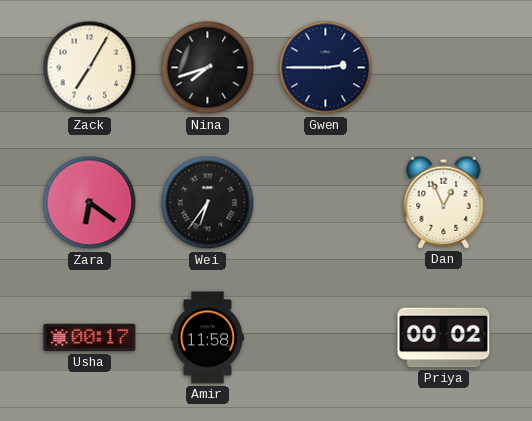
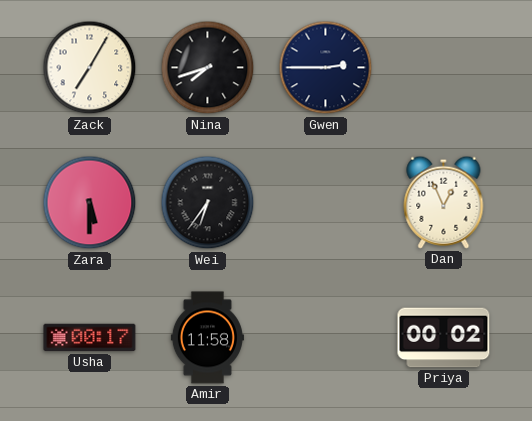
Zara: 6:21 -> 5:30 (90, 203)
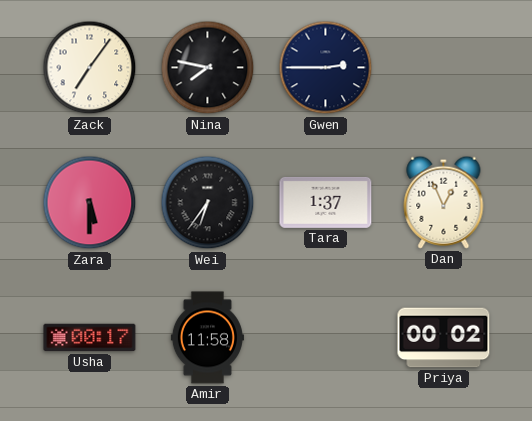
Zack: 7:05 -> 7:06 (90, 68)
Nina: 7:42 -> 7:47 (208, 68)
Tara: none -> 1:37 (326, 202)
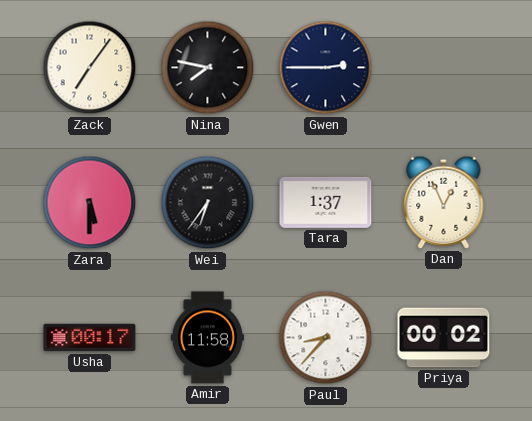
Paul: none -> 8:37 (326, 338)
